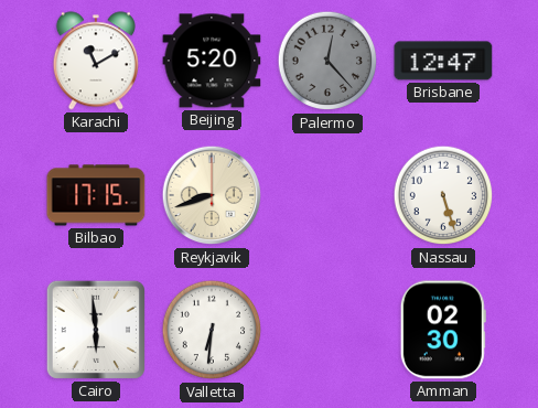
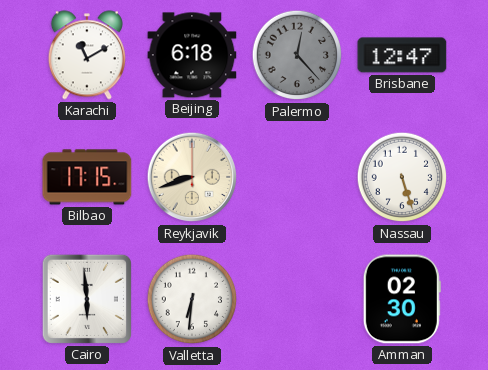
Beijing: 5:20 -> 6:18 (192, 55)
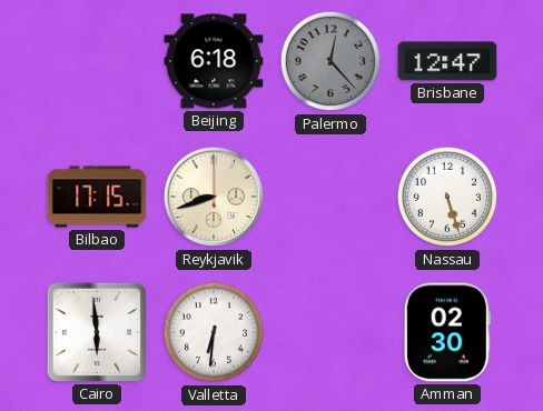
Karachi: 11:10 -> none (87, 55)
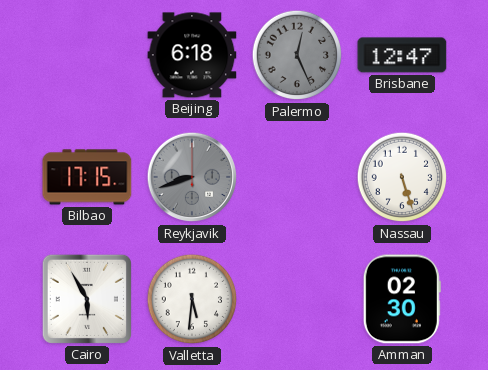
Palermo: 12:23 -> 12:26 (297, 55)
Reykjavik dial: cream -> grey (192, 177)
Cairo: 5:59 -> 5:55 (87, 299)
Valletta: 6:31 -> 5:31 (192, 299)
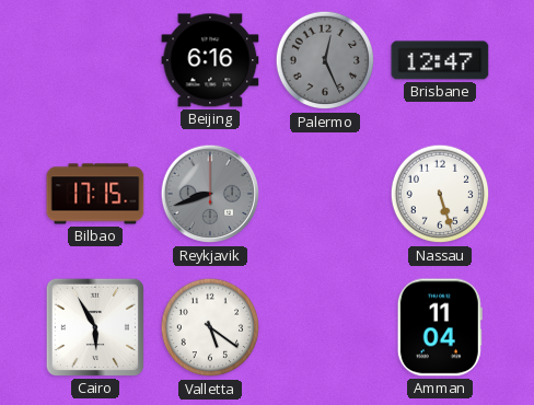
Beijing: 6:18 -> 6:16 (210, 60)
Valletta: 5:31 -> 5:21 (210, 327)
Amman: 02:30 -> 11:04 (440, 327)
